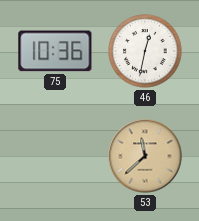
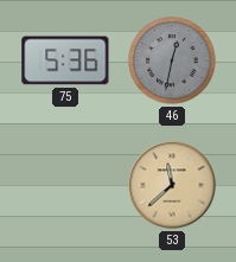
75: 10:36 -> 5:36 (65, 60)
46 dial: white -> grey (172, 60)
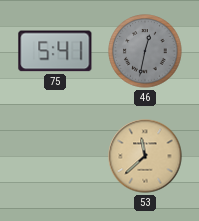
75: 5:36 -> 5:41 (55, 51)
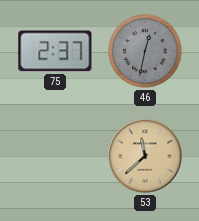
75: 5:41 -> 2:37 (55, 51)
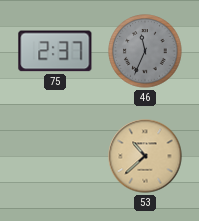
46: 12:32 -> 11:34 (145, 51)
53: 11:38 -> 10:38 (145, 156)
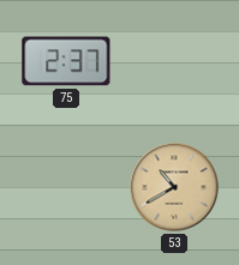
46: 11:34 -> none (145, 51)
53: 10:38 -> 10:40 (174, 187)
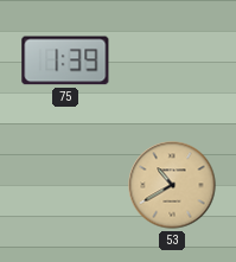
75: 2:37 -> 1:39 (65, 60)
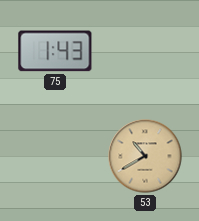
75: 1:39 -> 1:43 (55, 51)
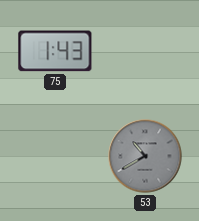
53 dial: champagne -> grey (145, 156)
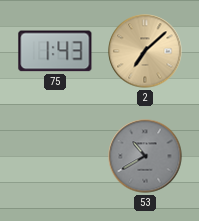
2: none -> 7:08 (145, 51)
